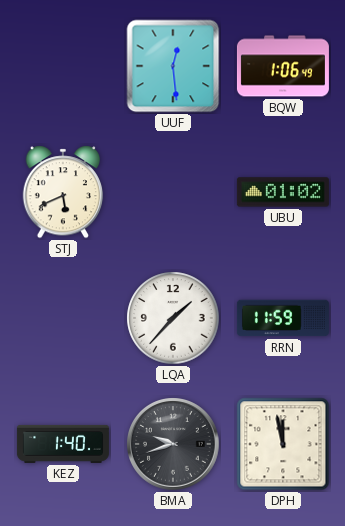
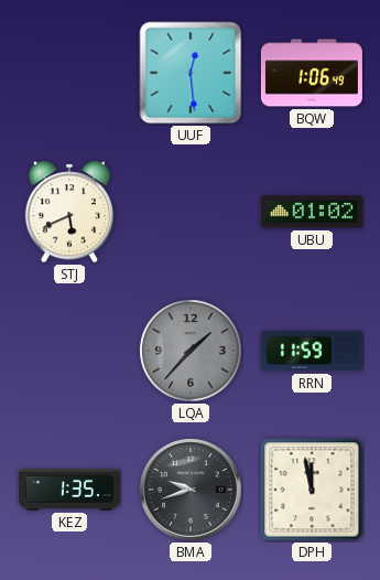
LQA dial: white -> grey (191, 351)
KEZ: 1:40 -> 1:35 (69, 490)
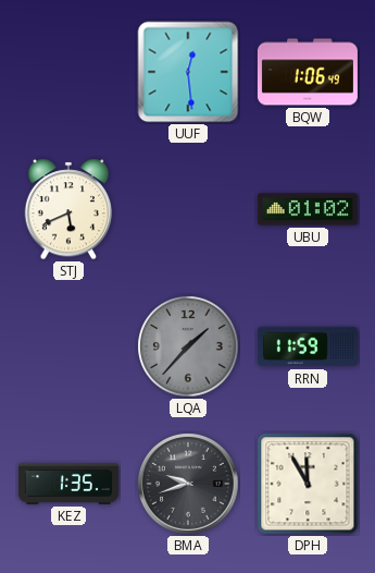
DPH: 11:58 -> 11:55 (308, 484)
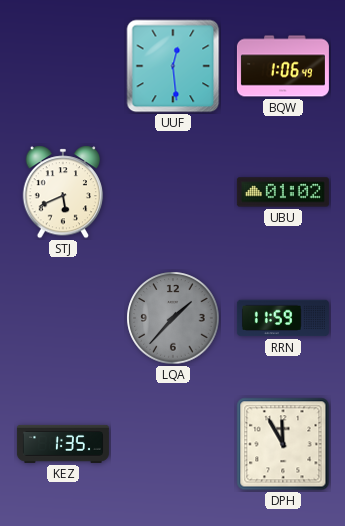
BMA: 9:42 -> none (188, 484)
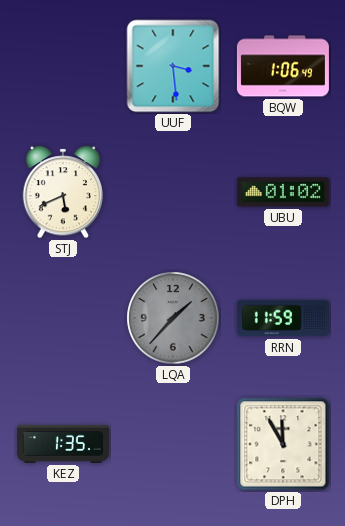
UUF: 12:29 -> 3:29 (173, 66)
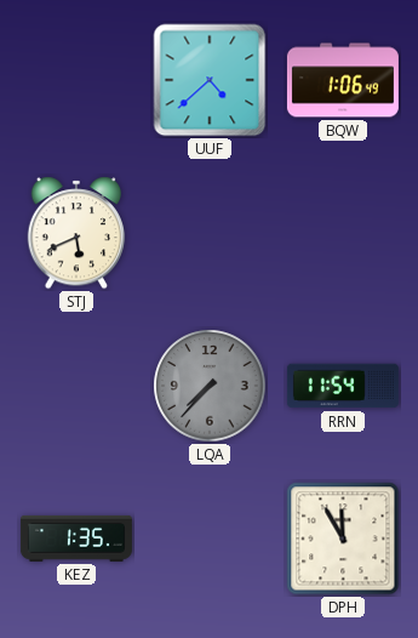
UUF: 3:29 -> 4:38 (210, 80)
UBU: 01:02 -> none (283, 192)
LQA: 1:37 -> 7:37 (210, 386)
RRN: 11:59 -> 11:54 (343, 386)
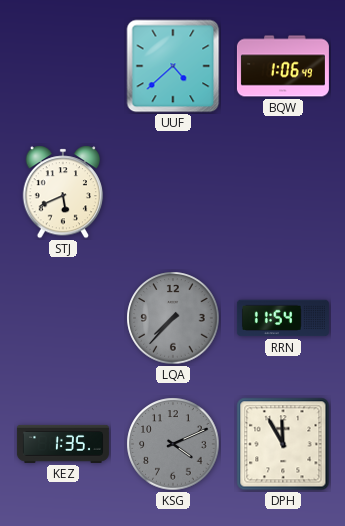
KSG: none -> 4:11 (173, 444)
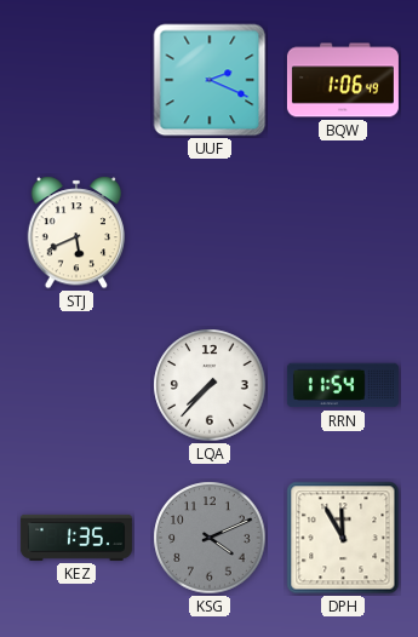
UUF: 4:38 -> 2:19 (210, 80)
LQA dial: grey -> white (210, 385)
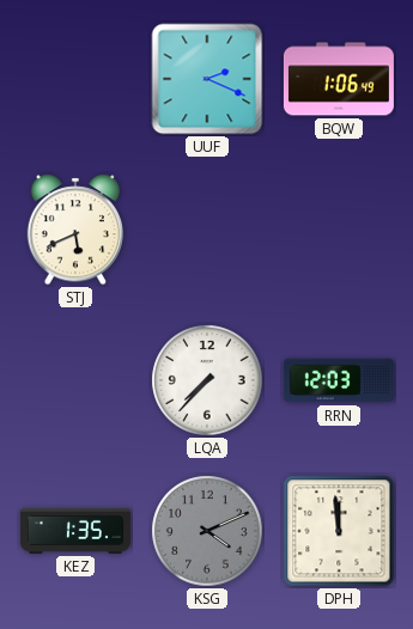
RRN: 11:54 -> 12:03 (339, 380)
DPH: 11:55 -> 11:59 (339, 531)
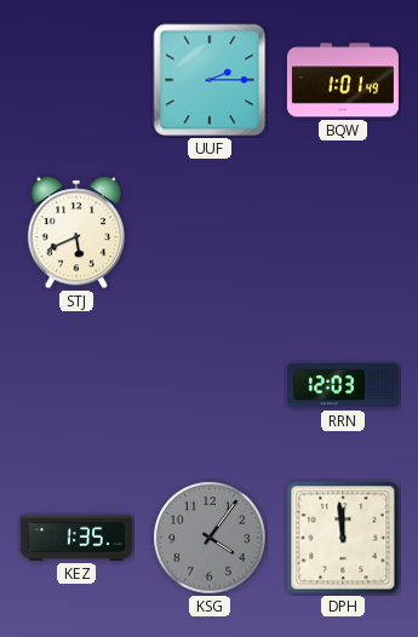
UUF: 2:19 -> 2:15 (210, 80)
BQW: 1:06 -> 1:01 (343, 80)
LQA: 7:37 -> none (207, 380)
KSG: 4:11 -> 4:06 (210, 538)
